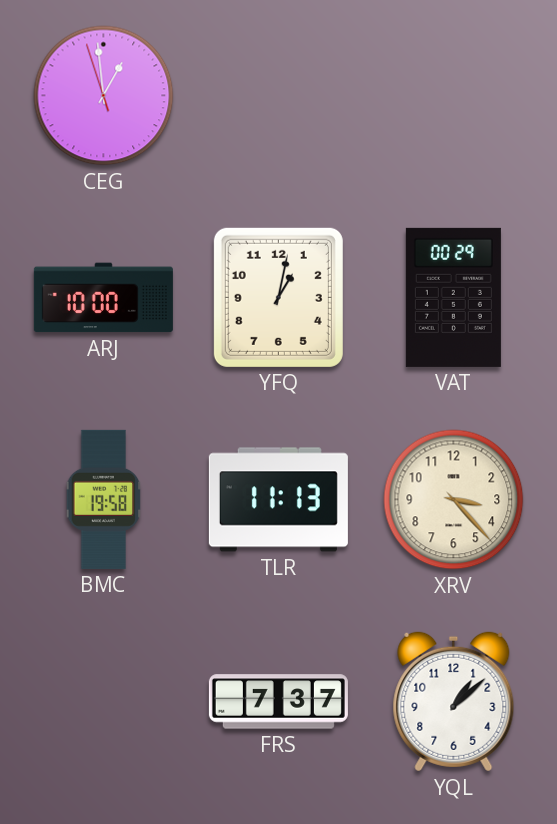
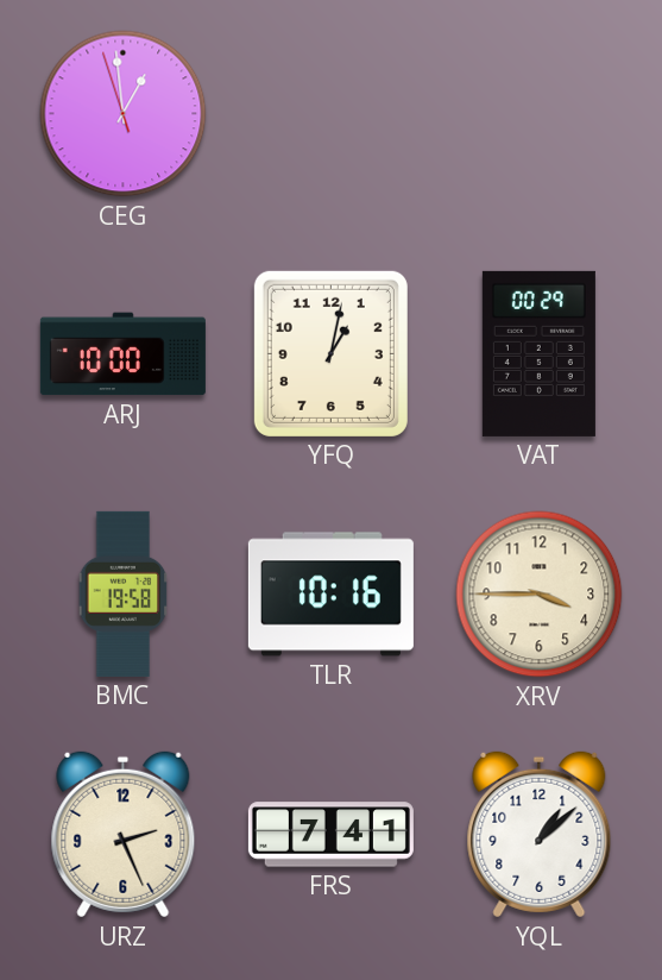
TLR: 11:13 -> 10:16 (330, 595)
XRV: 3:23 -> 3:45 (540, 595)
URZ: none -> 2:26 (124, 835)
FRS: 7:37 -> 7:41 (330, 835)
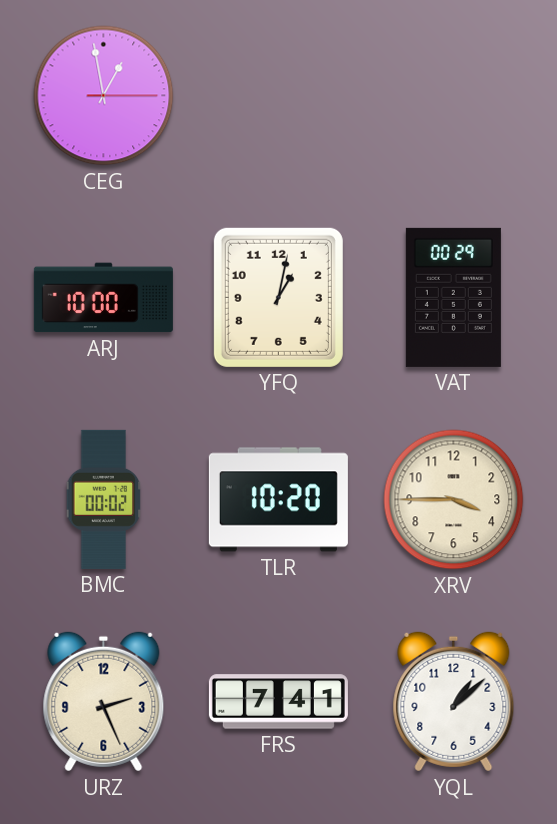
CEG: 12:58:57 -> 12:58:15 (104, 96)
BMC: 19:58 -> 00:02 (104, 499)
TLR: 10:16 -> 10:20 (278, 500)
